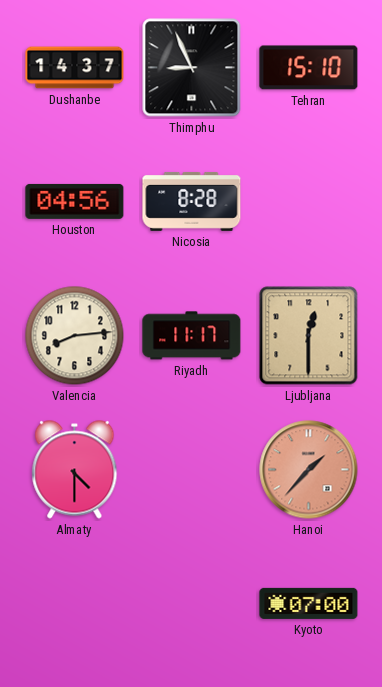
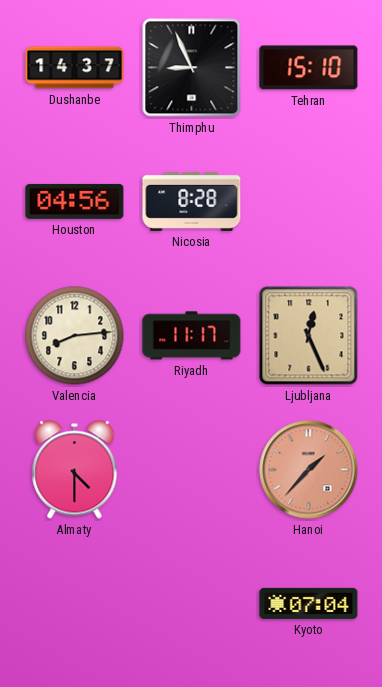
Ljubljana: 12:30 -> 12:26 (309, 336)
Kyoto: 07:00 -> 07:04 (309, 603)
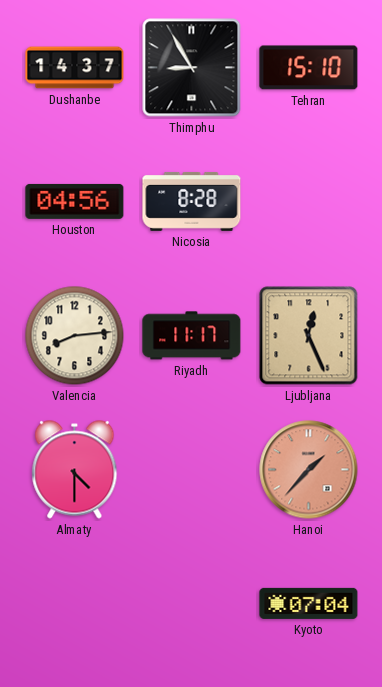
Thimphu: 8:56 -> 8:55 (192, 68)
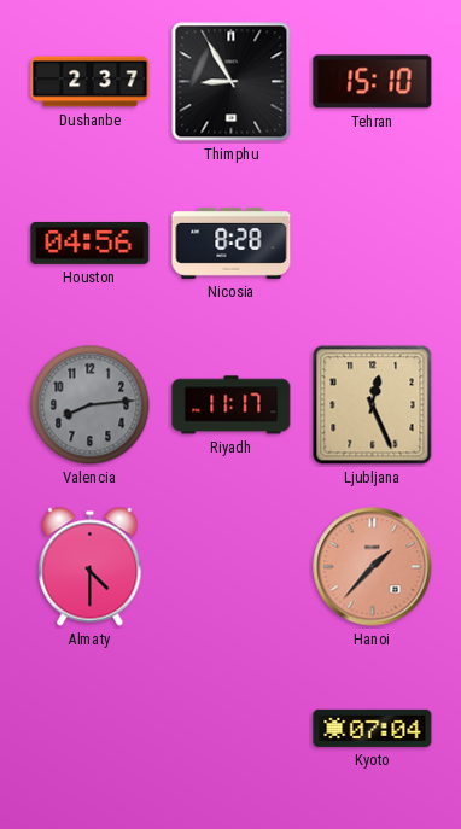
Dushanbe: 14:37 -> 2:37 (91, 82)
Valencia dial: cream -> grey (91, 405)
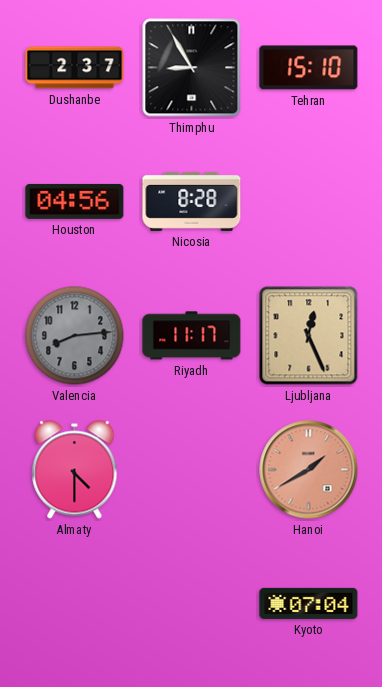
Hanoi: 1:37 -> 1:40 (309, 470)
